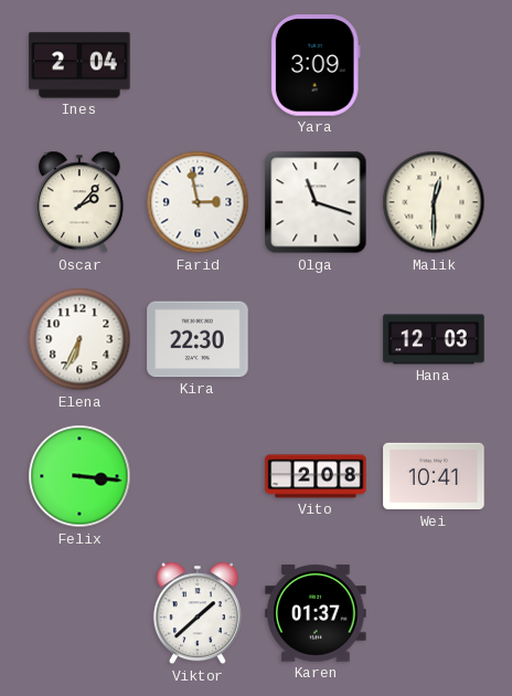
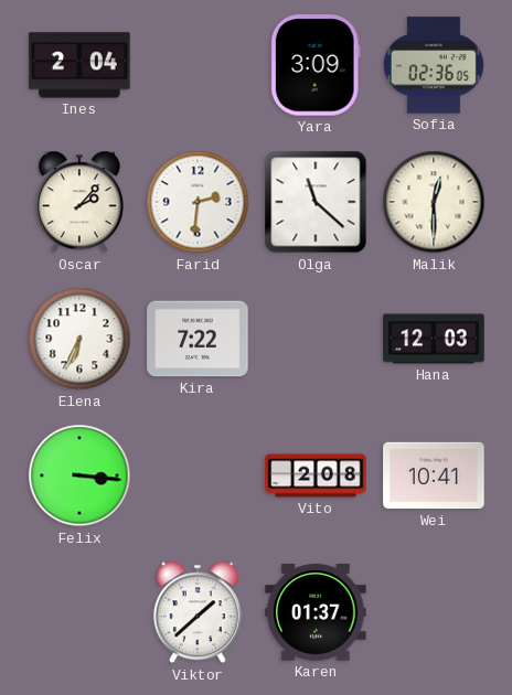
Sofia: none -> 02:36 (434, 65)
Farid: 2:58 -> 2:31 (198, 202)
Olga: 11:18 -> 11:22 (316, 202)
Kira: 22:30 -> 7:22 (198, 339)
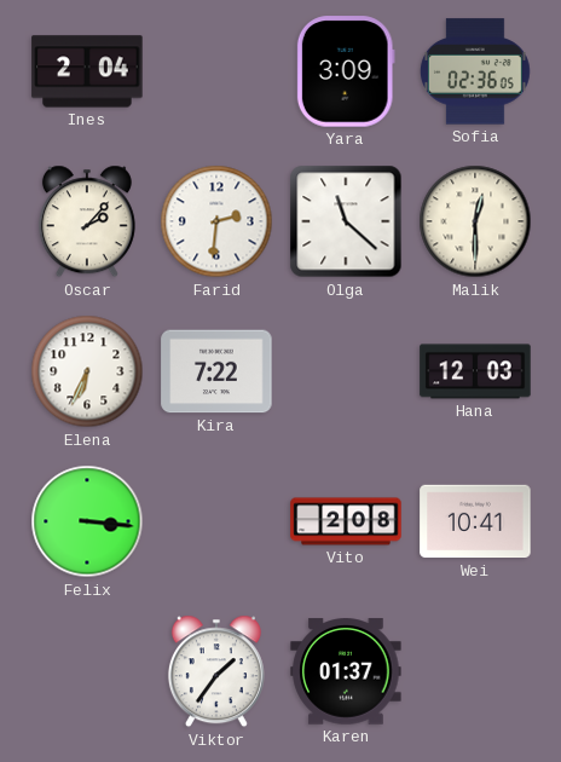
Viktor: 1:38 -> 1:36 (216, 671)
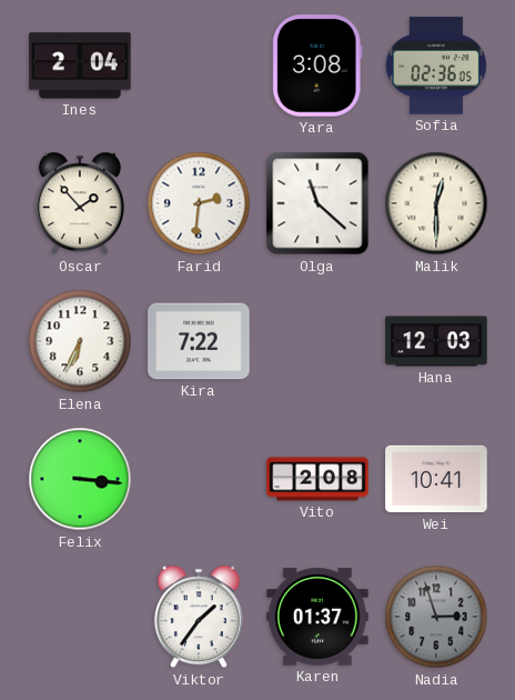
Yara: 3:09 -> 3:08 (317, 66)
Oscar: 2:07 -> 1:53 (80, 203)
Nadia: none -> 2:57 (436, 617)
